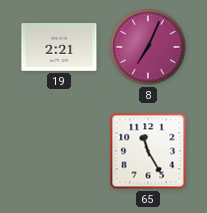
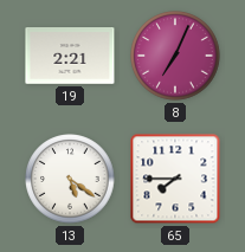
13: none -> 5:21 (70, 179)
65: 11:25 -> 7:45 (175, 179)
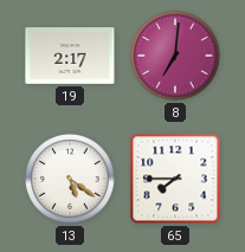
19: 2:21 -> 2:17 (70, 56)
8: 7:04 -> 7:01 (175, 56)
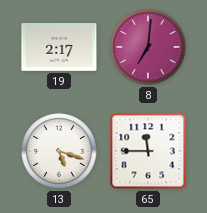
13: 5:21 -> 5:18 (59, 151)
65: 7:45 -> 11:45 (148, 151)
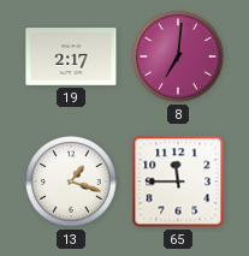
13: 5:18 -> 1:18 (71, 181)
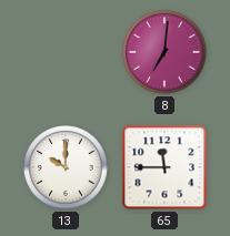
19: 2:17 -> none (71, 56)
13: 1:18 -> 10:00 (66, 167)
